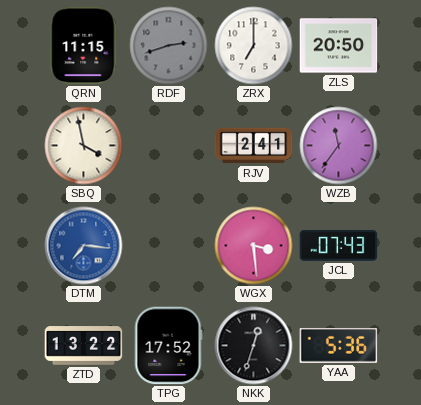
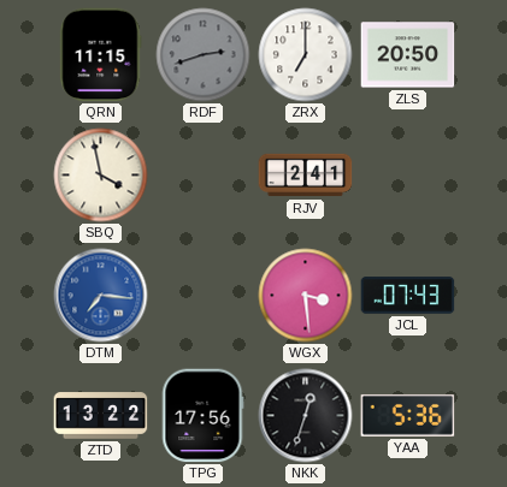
WZB: 11:36 -> none (339, 146)
TPG: 17:52 -> 17:56 (202, 416)
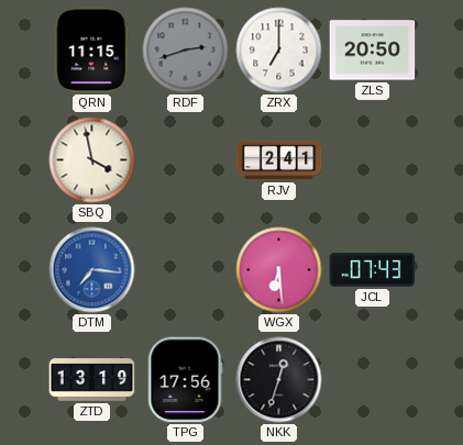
WGX: 3:29 -> 6:29 (279, 270)
ZTD: 13:22 -> 13:19 (92, 380)
YAA: 5:36 -> none (408, 415)
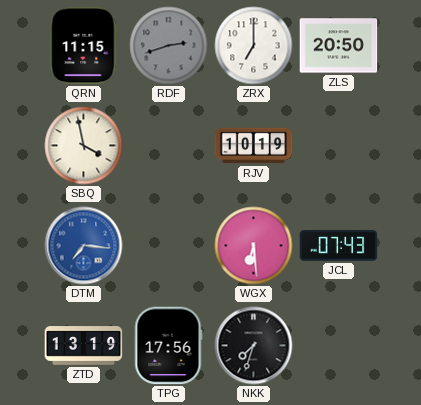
RJV: 2:41 -> 10:19 (254, 146)
NKK: 12:33 -> 7:33 (254, 346)
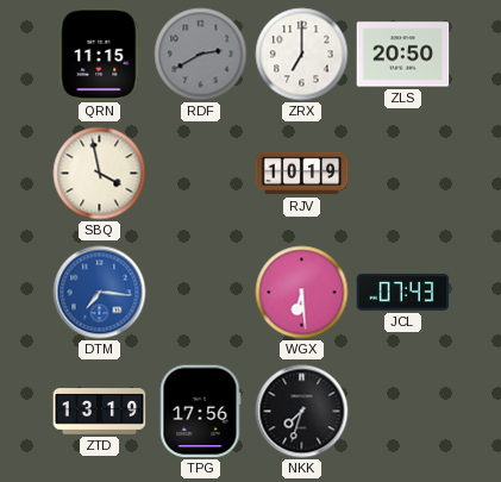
RDF: 2:42 -> 2:40 (201, 55)
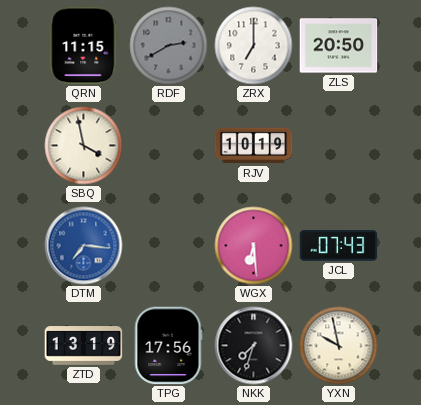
YXN: none -> 9:58 (339, 346)
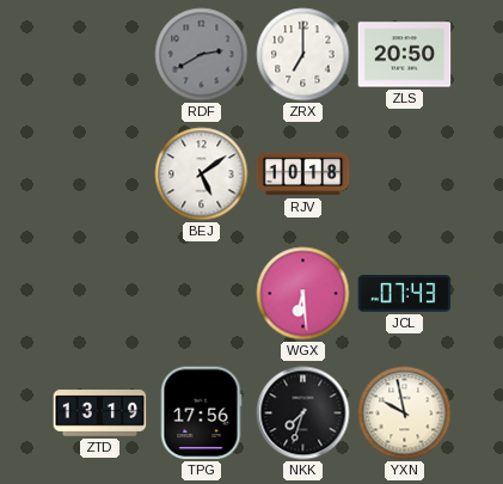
QRN: 11:15 -> none (84, 46)
SBQ: 3:58 -> none (84, 146)
BEJ: none -> 5:09 (202, 174)
RJV: 10:19 -> 10:18 (303, 174)
DTM: 7:16 -> none (84, 246)
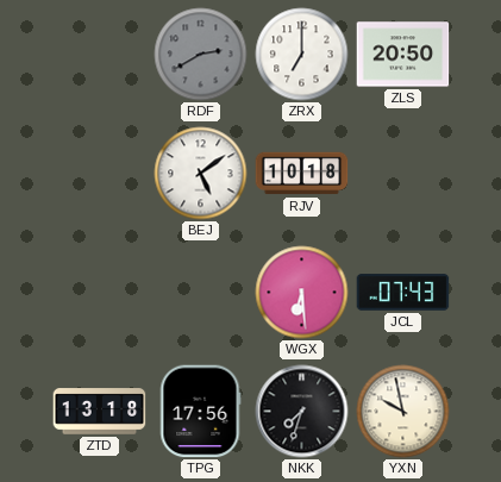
ZTD: 13:19 -> 13:18 (100, 412)
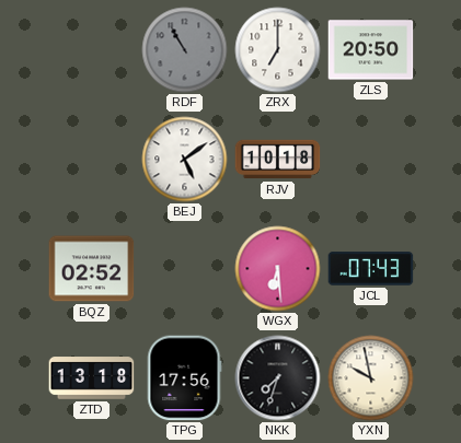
RDF: 2:40 -> 10:55 (185, 50)
BQZ: none -> 02:52 (92, 269)
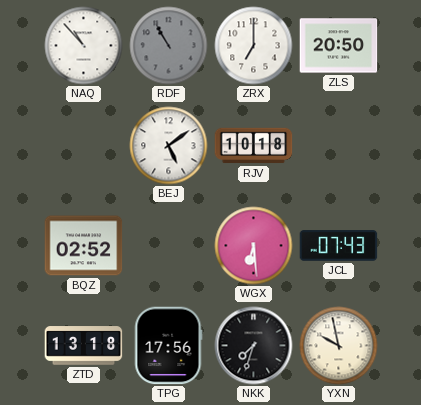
NAQ: none -> 10:53 (84, 46)
